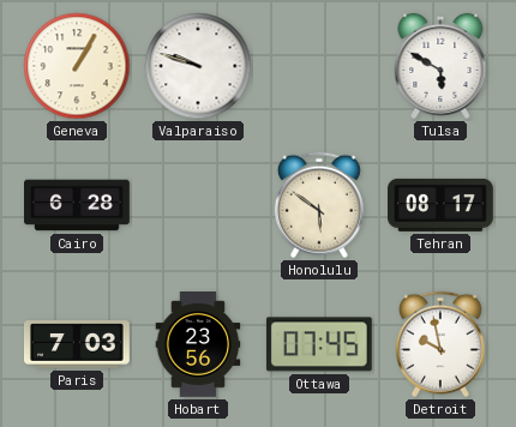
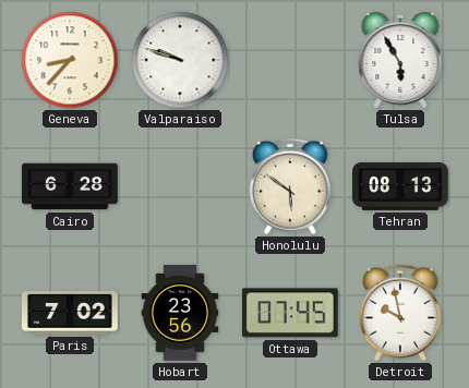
Geneva: 1:05 -> 8:37 (70, 60)
Tulsa: 5:50 -> 5:55 (400, 60)
Tehran: 08:17 -> 08:13 (401, 186)
Paris: 7:03 -> 7:02 (71, 313)
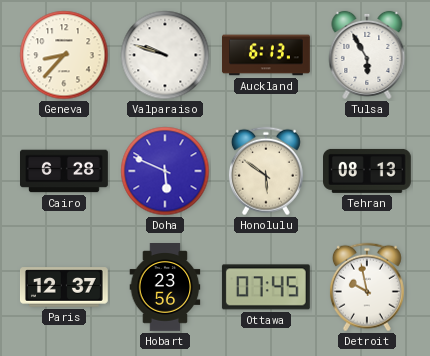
Auckland: none -> 6:13 (267, 55)
Doha: none -> 5:49 (165, 171)
Paris: 7:02 -> 12:37 (65, 287)
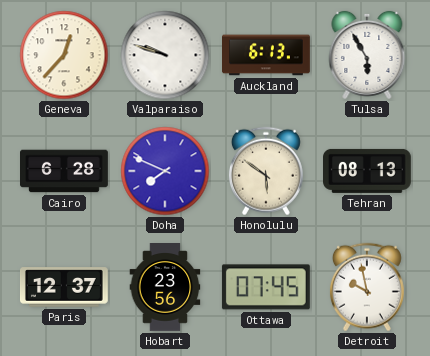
Geneva: 8:37 -> 12:37 (64, 55)
Doha: 5:49 -> 7:49 (165, 171)
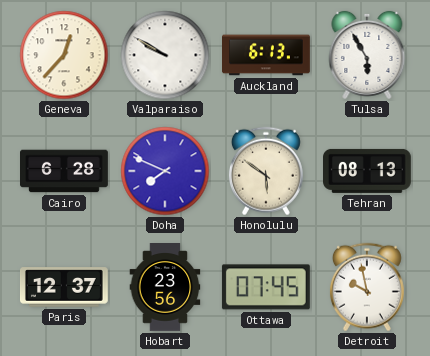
Valparaiso: 9:48 -> 9:50 (165, 55)
